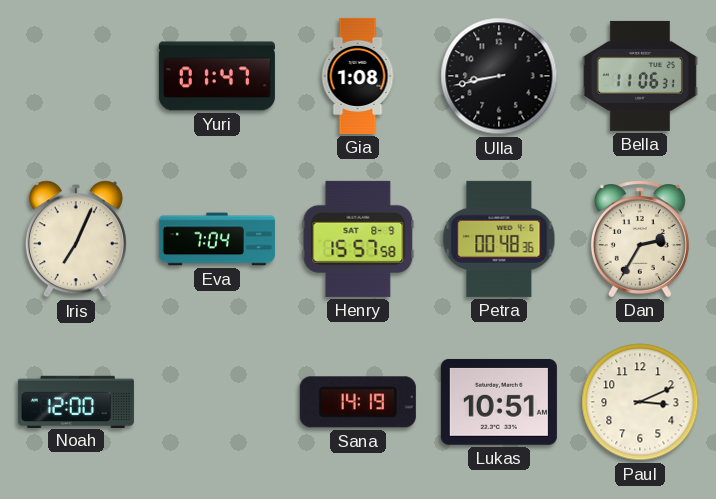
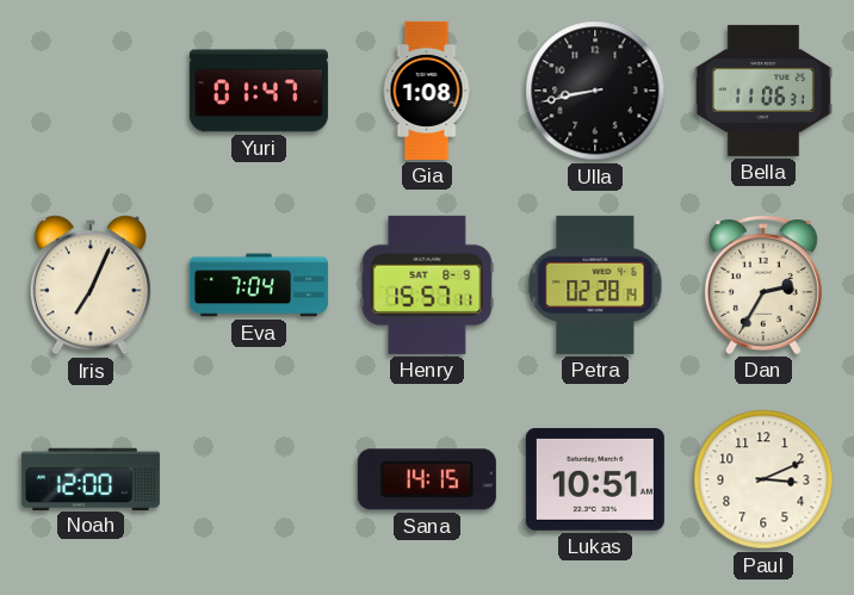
Henry: 15:57:58 -> 15:57:11 (427, 285)
Petra: 00:48 -> 02:28 (595, 285)
Sana: 14:19 -> 14:15 (427, 479)
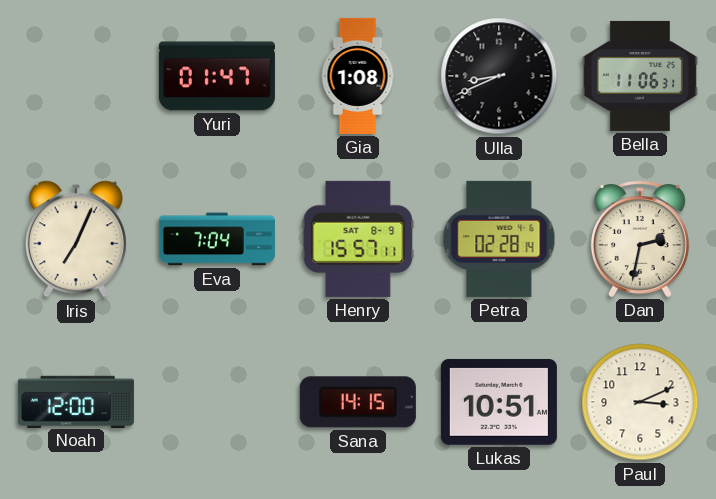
Ulla: 8:43 -> 8:41 (499, 76)
Dan: 2:35 -> 2:32 (640, 239)
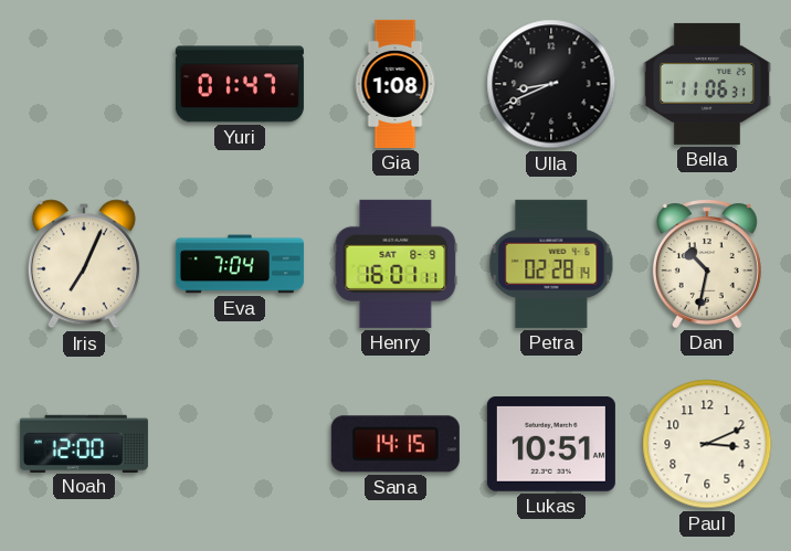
Henry: 15:57 -> 16:01 (395, 264)
Dan: 2:32 -> 10:32 (707, 264)
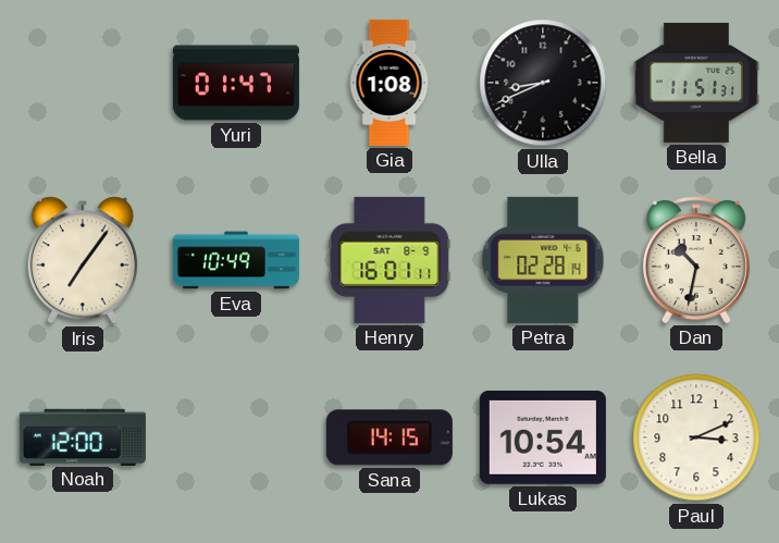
Bella: 11:06 -> 11:51 (696, 83)
Iris: 7:04 -> 7:06 (83, 260)
Eva: 7:04 -> 10:49 (236, 260)
Lukas: 10:51 -> 10:54 (543, 437)
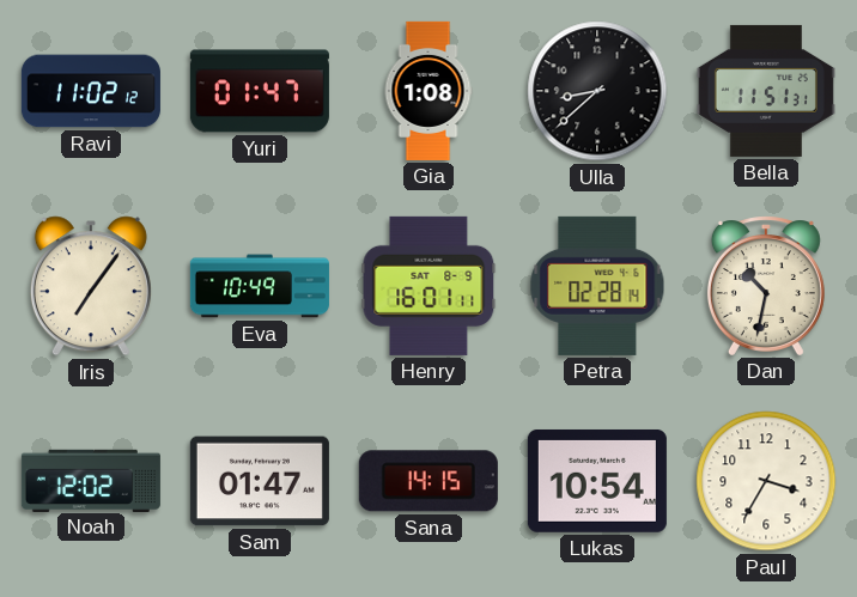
Ravi: none -> 11:02 (91, 91)
Ulla: 8:41 -> 8:38 (597, 91)
Noah: 12:00 -> 12:02 (91, 480)
Sam: none -> 01:47 (260, 481)
Paul: 3:11 -> 3:35 (766, 481)
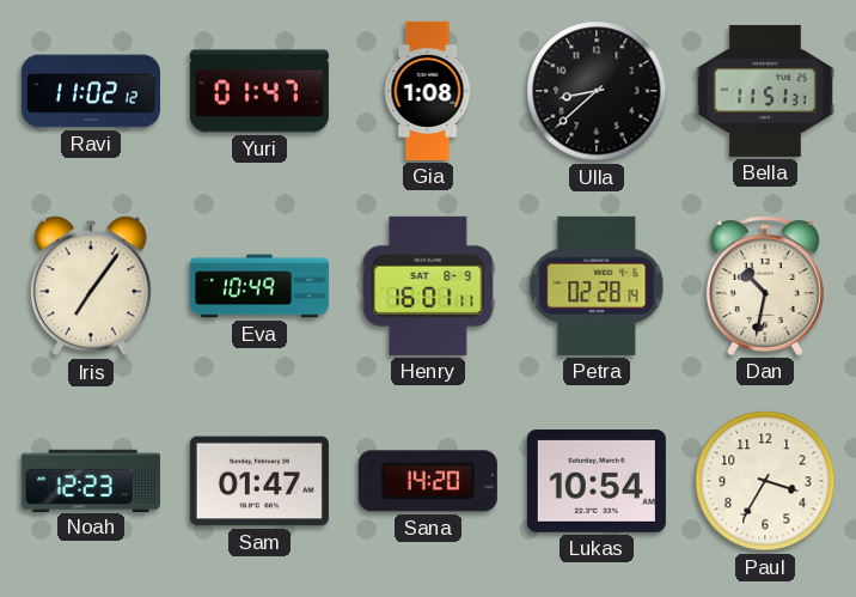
Noah: 12:02 -> 12:23 (91, 480)
Sana: 14:15 -> 14:20 (428, 481)
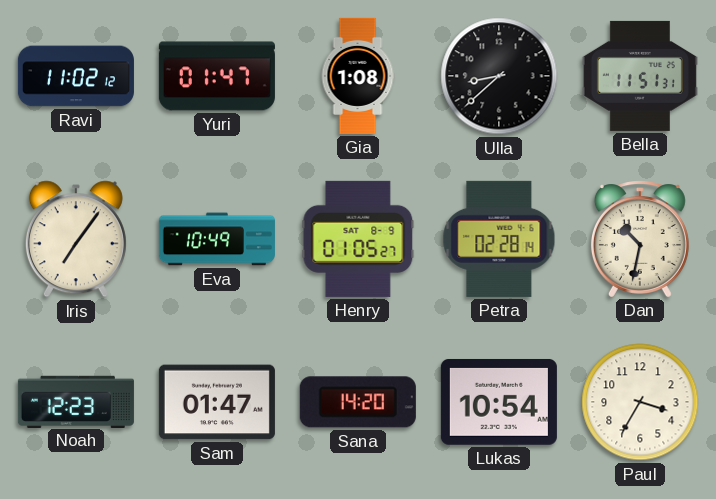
Henry: 16:01 -> 01:05 (358, 239)
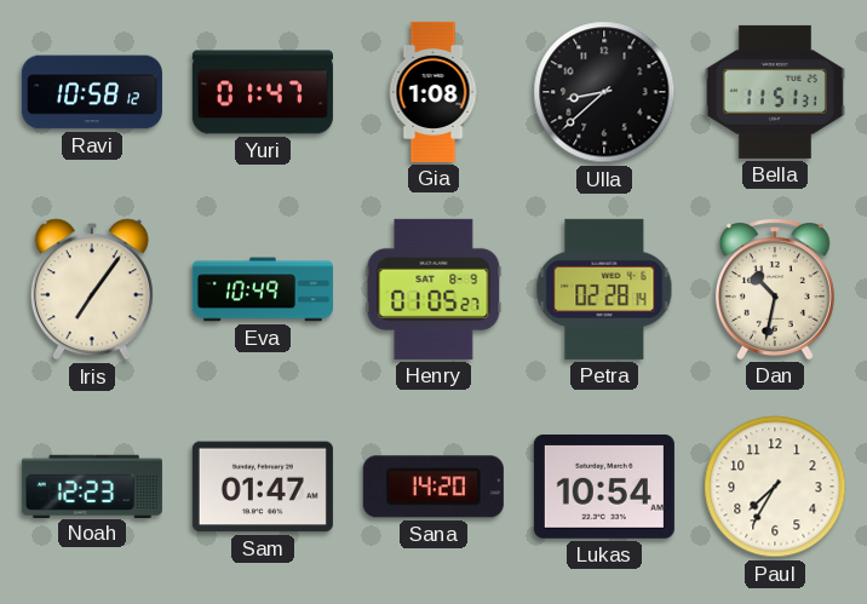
Ravi: 11:02 -> 10:58 (92, 92)
Paul: 3:35 -> 7:35 (775, 487)
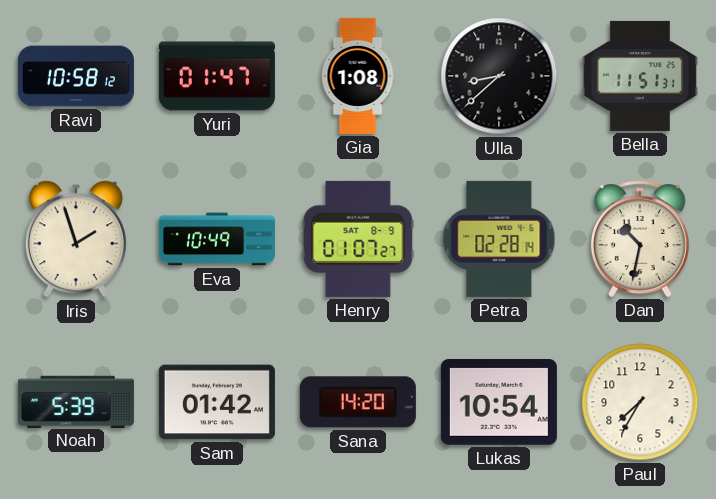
Iris: 7:06 -> 1:57 (76, 239)
Henry: 01:05 -> 01:07 (358, 239)
Noah: 12:23 -> 5:39 (76, 401)
Sam: 01:47 -> 01:42 (217, 402)
